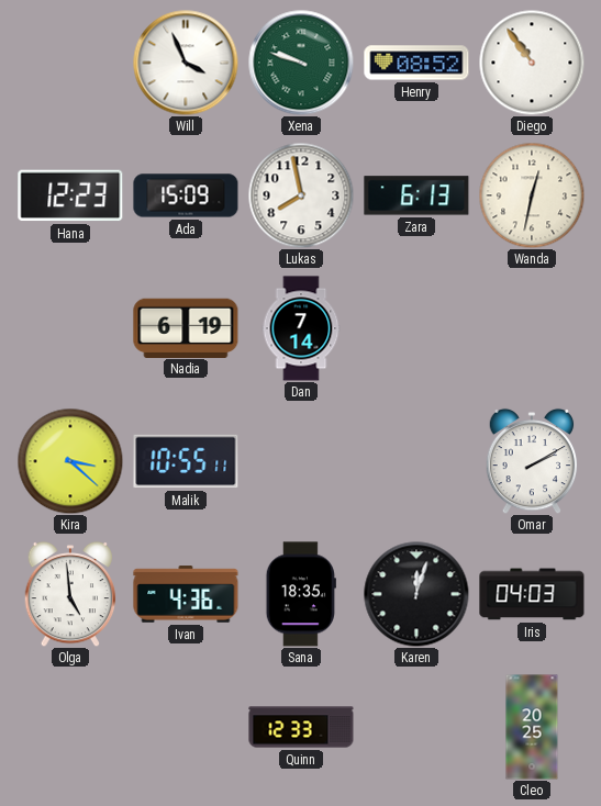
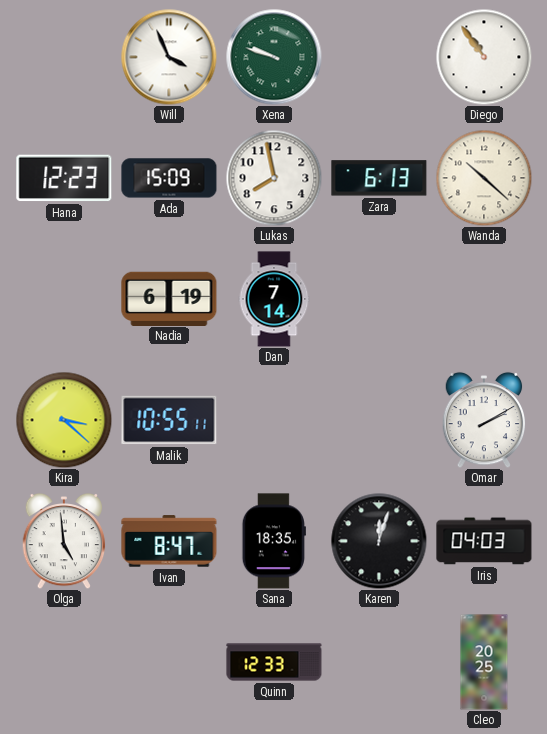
Henry: 08:52 -> none (416, 63)
Wanda: 12:32 -> 10:22 (484, 178)
Ivan: 4:36 -> 8:47 (169, 541)
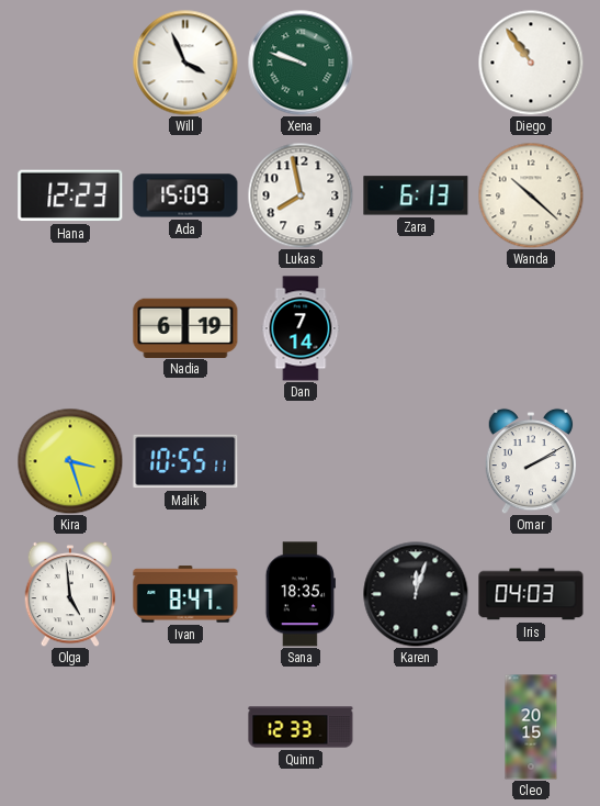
Kira: 3:22 -> 3:27 (70, 461)
Cleo: 20:25 -> 20:15 (531, 727)
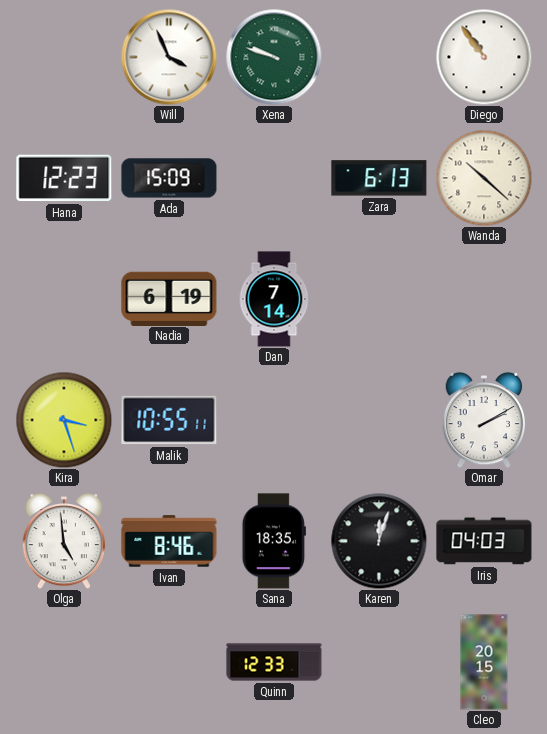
Lukas: 7:58 -> none (301, 195)
Ivan: 8:47 -> 8:46 (169, 541)
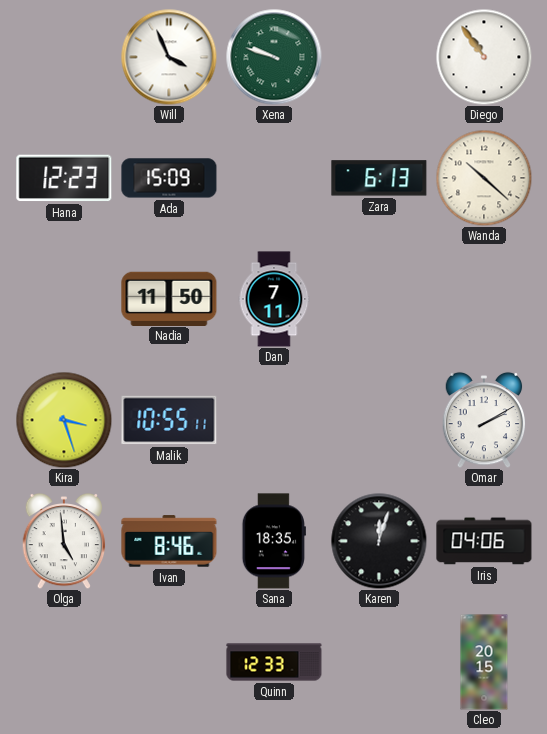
Nadia: 6:19 -> 11:50 (169, 298)
Dan: 7:14 -> 7:11 (274, 299)
Iris: 04:03 -> 04:06 (484, 541)
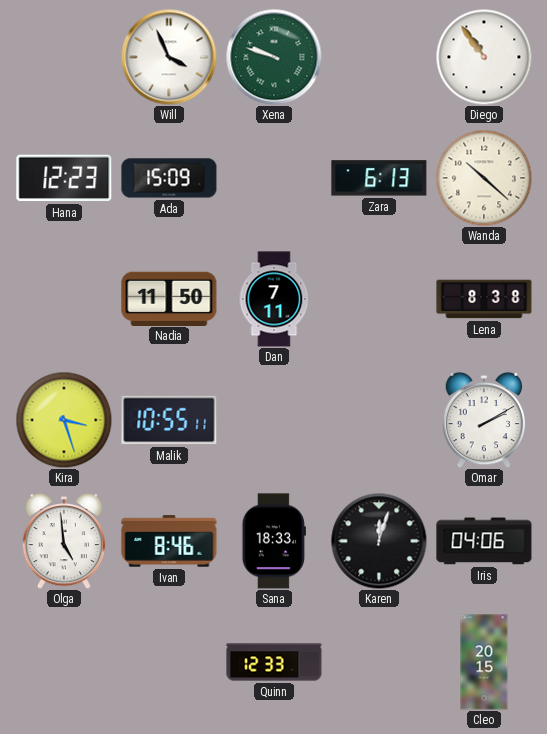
Lena: none -> 8:38 (484, 299)
Sana: 18:35 -> 18:33 (274, 541)
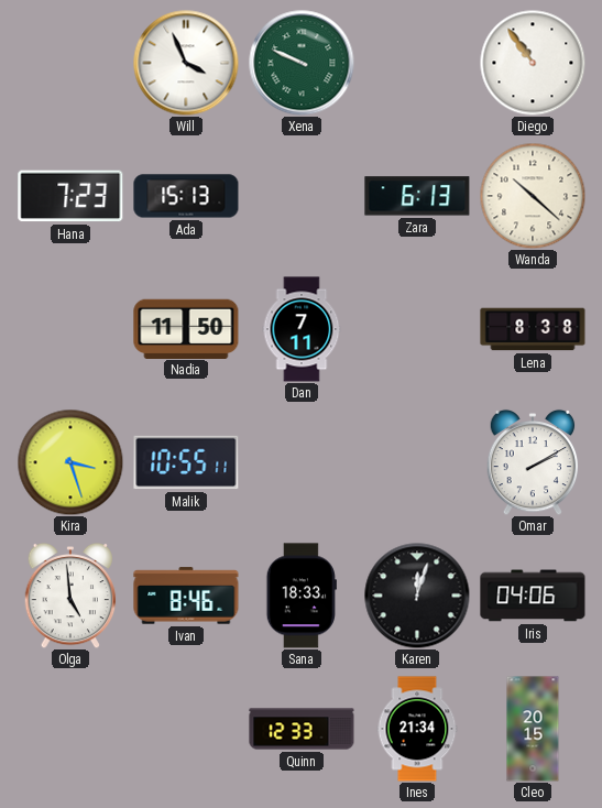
Xena: 9:48 -> 9:49 (302, 63)
Hana: 12:23 -> 7:23 (70, 196)
Ada: 15:09 -> 15:13 (186, 196)
Ines: none -> 21:34 (417, 729)
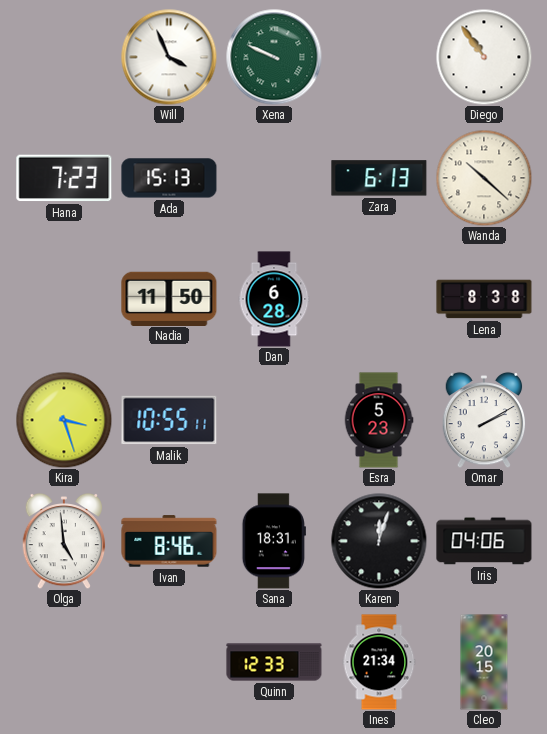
Dan: 7:11 -> 6:28 (274, 299)
Esra: none -> 5:23 (379, 420)
Sana: 18:33 -> 18:31 (274, 541)
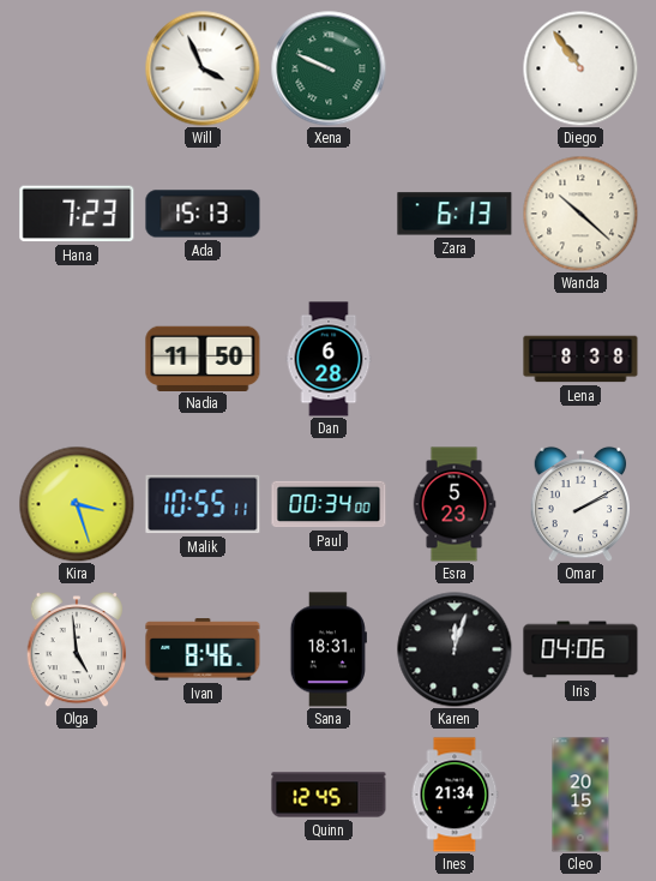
Paul: none -> 00:34 (329, 504)
Quinn: 12:33 -> 12:45 (329, 795)
